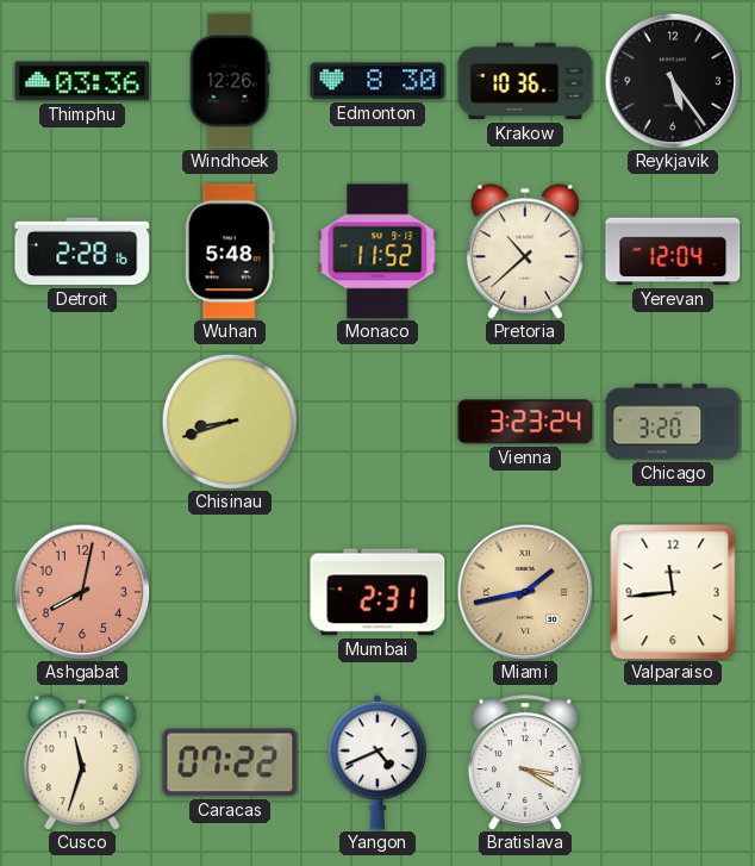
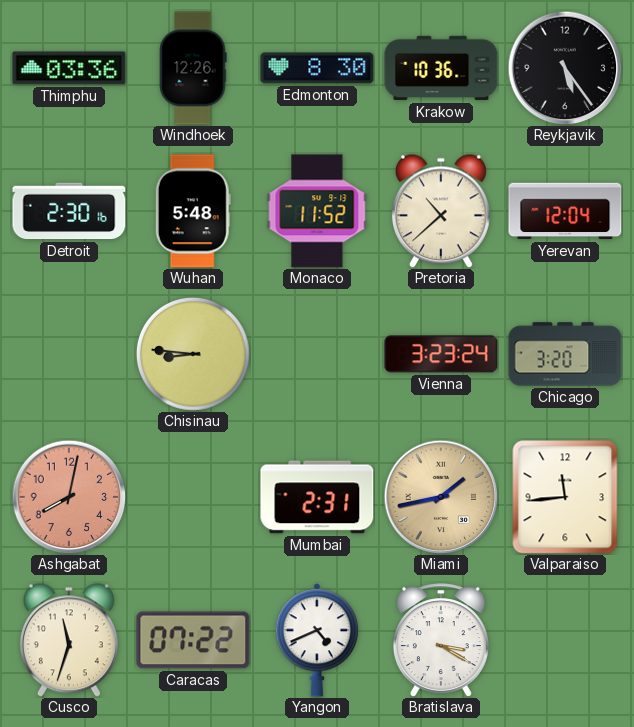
Detroit: 2:28 -> 2:30 (69, 211)
Chisinau: 8:42 -> 8:46 (193, 354)
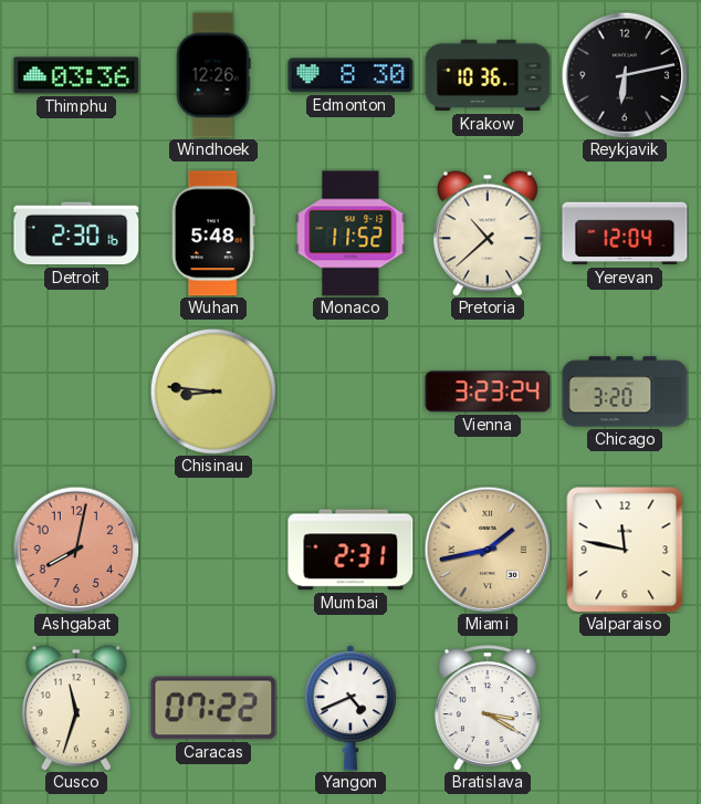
Reykjavik: 5:24 -> 6:13 (625, 75)
Valparaiso: 11:44 -> 11:47 (625, 550)
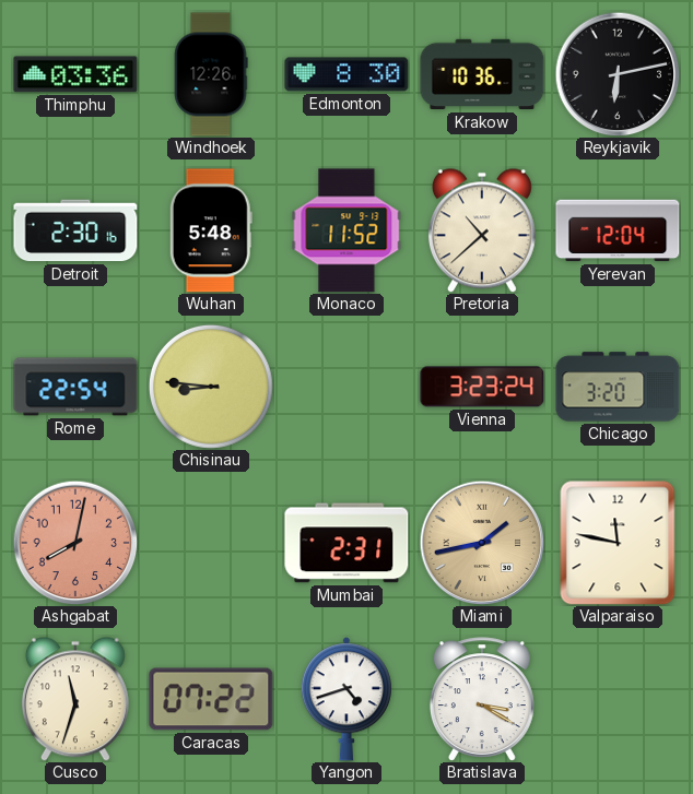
Rome: none -> 22:54 (75, 387)
Yangon: 4:41 -> 4:42 (346, 699)
